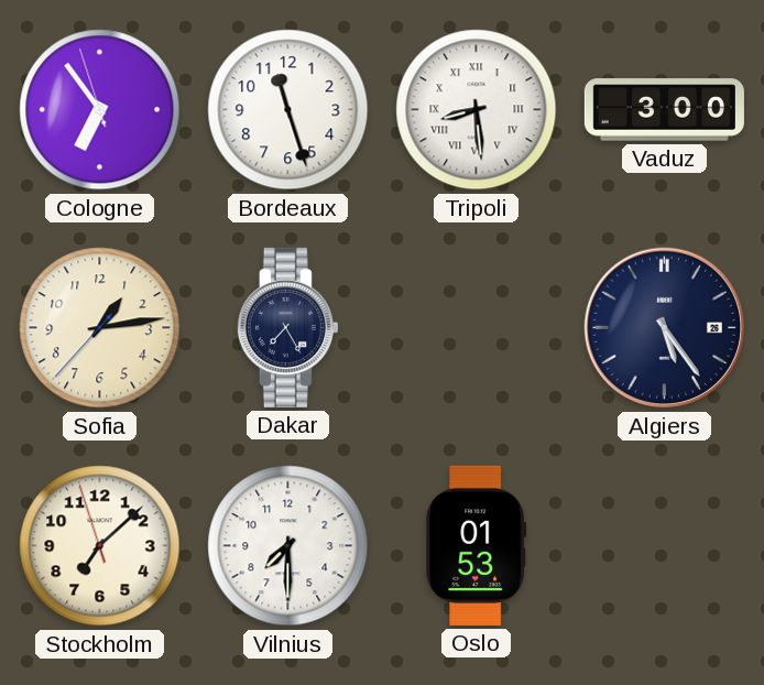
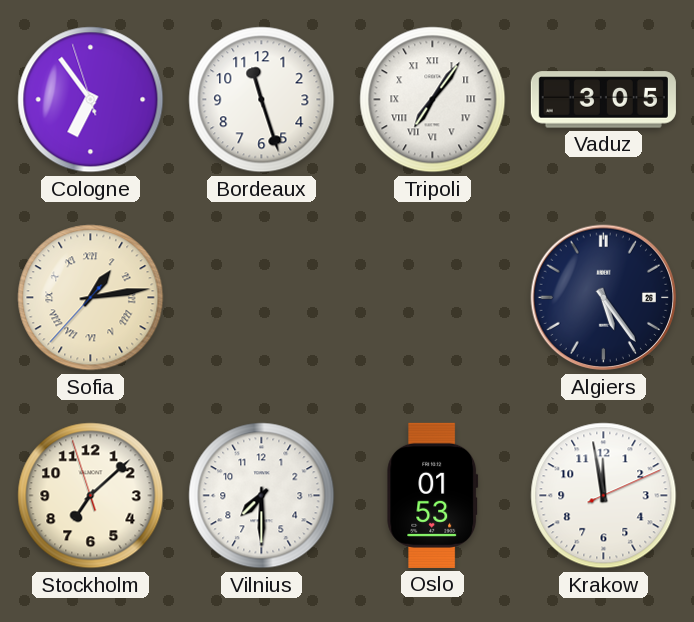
Tripoli: 8:29 -> 7:06 (433, 100)
Vaduz: 3:00 -> 3:05 (603, 100)
Sofia numerals: Arabic -> Roman (91, 298)
Dakar: 7:25 -> none (287, 327)
Krakow: none -> 11:58 (604, 496)
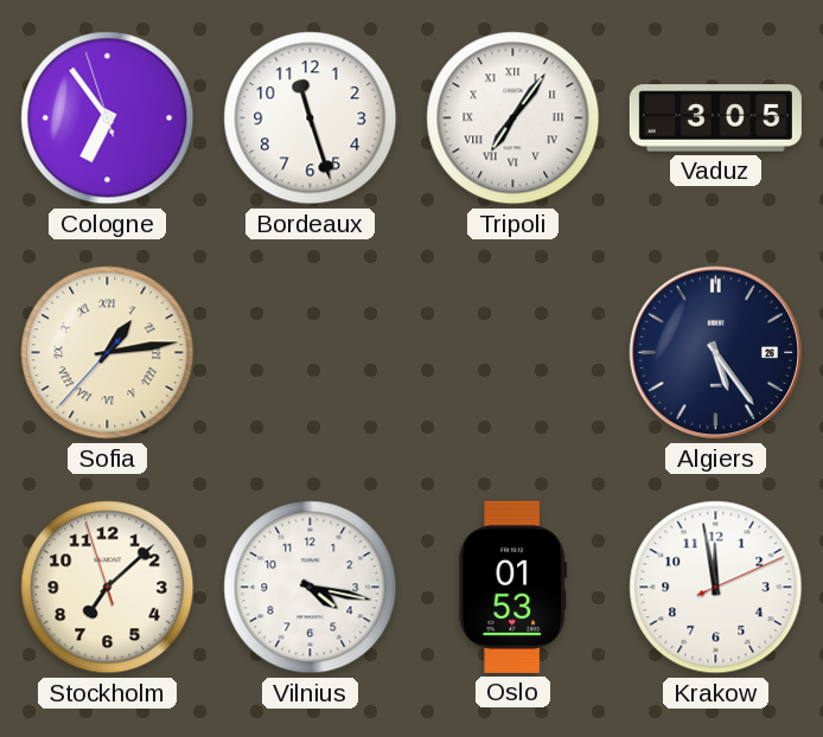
Vilnius: 7:30 -> 4:17 (311, 588)
